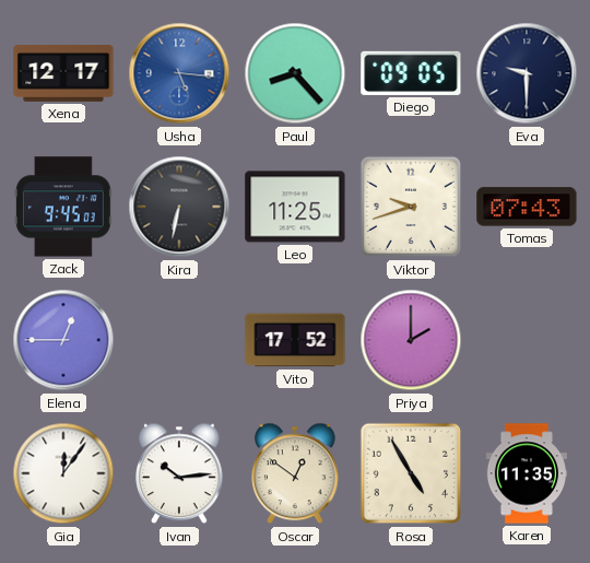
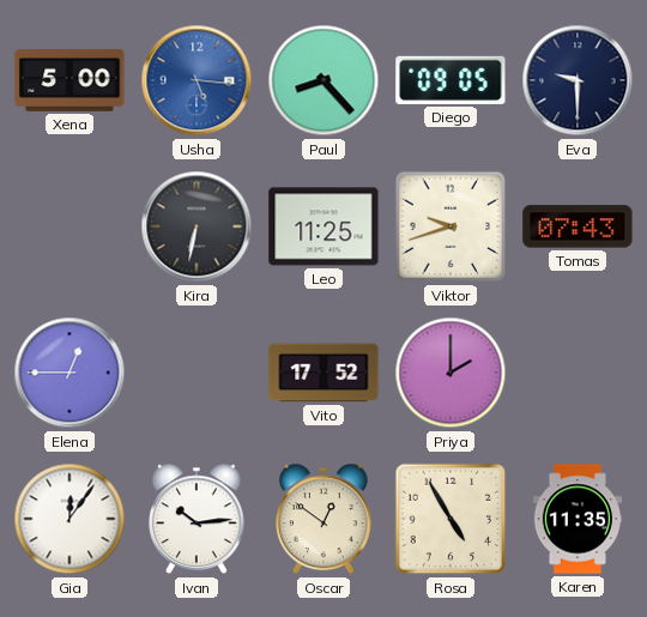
Xena: 12:17 -> 5:00 (69, 80)
Zack: 9:45 -> none (63, 207)
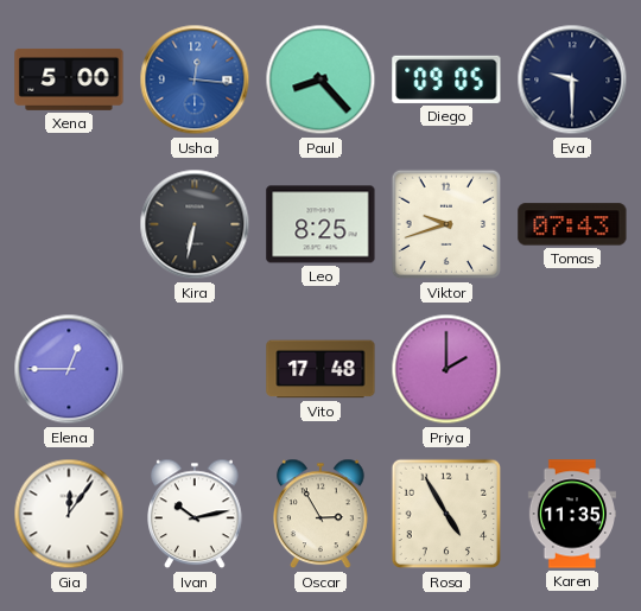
Usha: 5:16 -> 12:16 (195, 79)
Leo: 11:25 -> 8:25 (320, 224)
Vito: 17:52 -> 17:48 (320, 369)
Ivan: 10:14 -> 10:13 (195, 514)
Oscar: 12:51 -> 2:55 (320, 514)
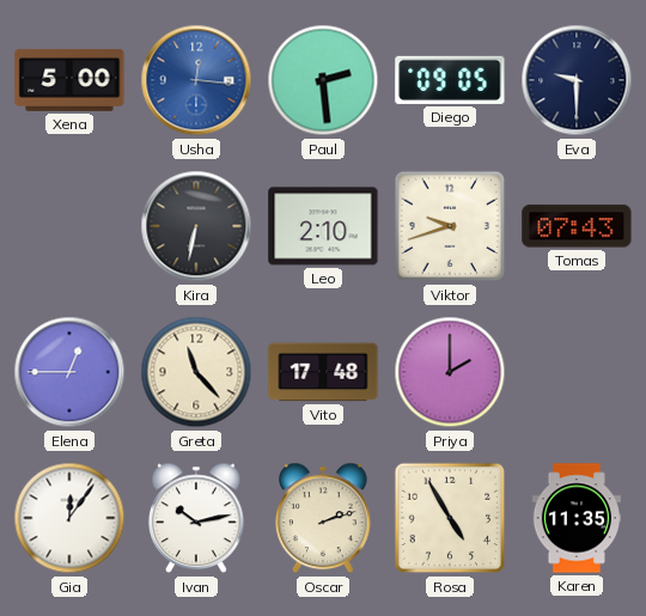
Paul: 8:23 -> 2:29 (323, 80)
Leo: 8:25 -> 2:10 (323, 226)
Greta: none -> 11:23 (196, 372)
Oscar: 2:55 -> 2:12 (323, 518)
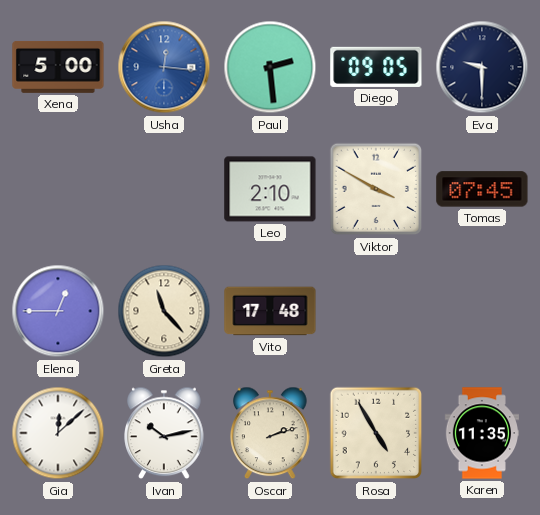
Kira: 6:32 -> none (196, 226)
Viktor: 9:42 -> 3:50 (376, 189)
Tomas: 07:43 -> 07:45 (482, 189)
Priya: 2:00 -> none (450, 372)
Gia: 12:06 -> 12:08 (58, 433)
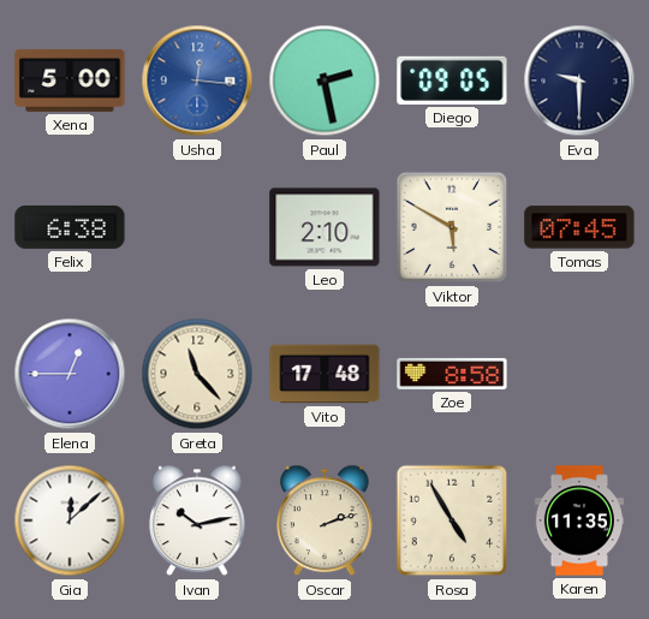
Paul: 2:29 -> 2:28 (324, 81)
Felix: none -> 6:38 (70, 227)
Viktor: 3:50 -> 5:50 (452, 227)
Zoe: none -> 8:58 (452, 374)
